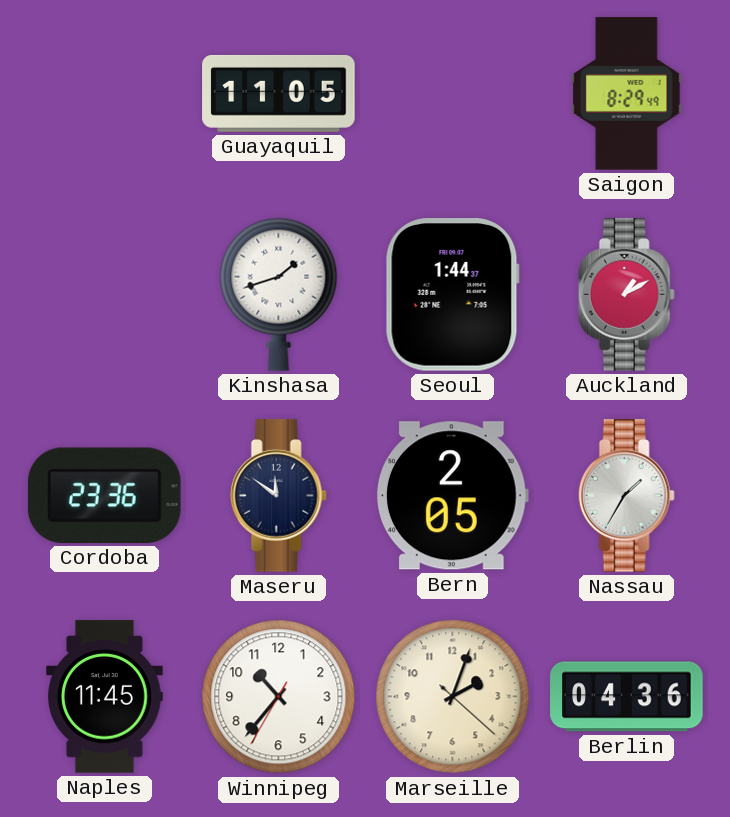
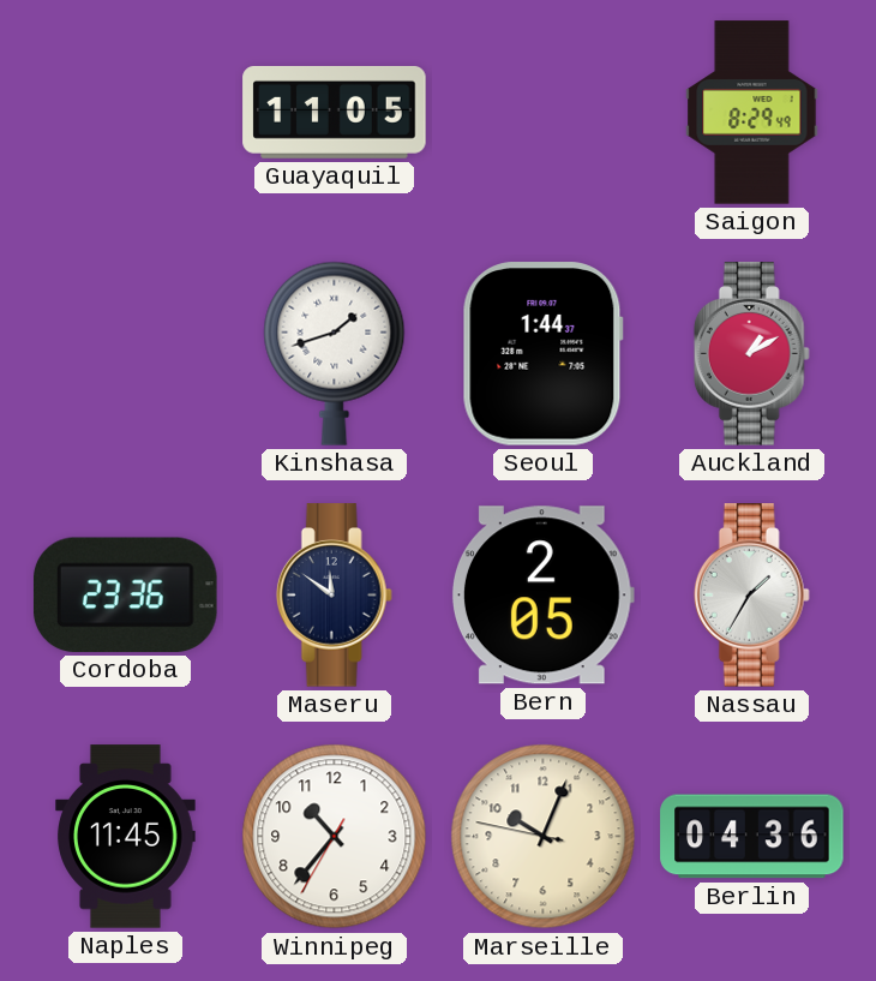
Marseille: 2:03 -> 10:03 (544, 837)
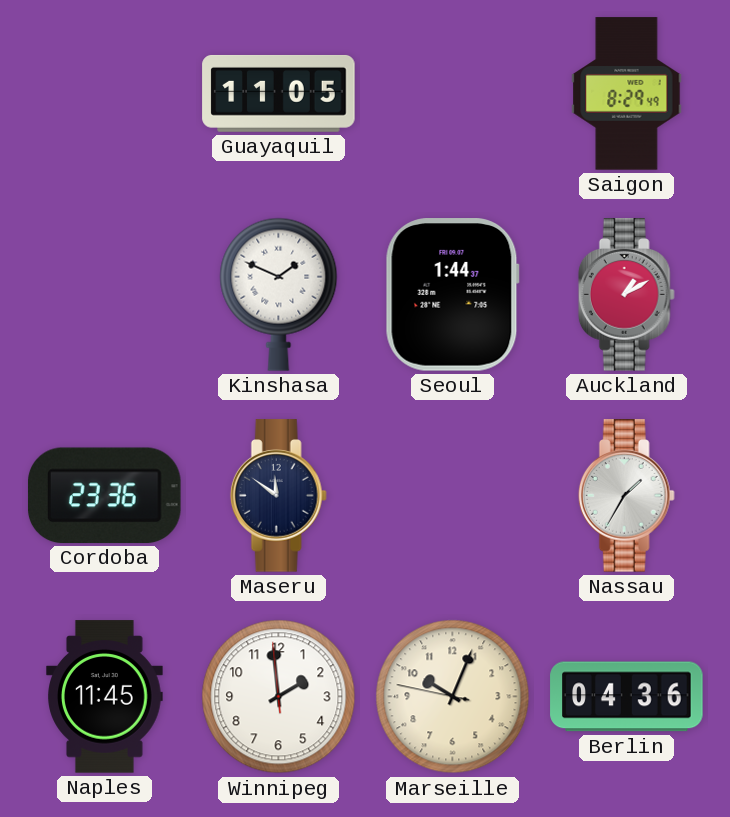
Kinshasa: 1:42 -> 1:49 (279, 294)
Bern: 2:05 -> none (542, 596)
Winnipeg: 10:36 -> 1:58 (279, 697)
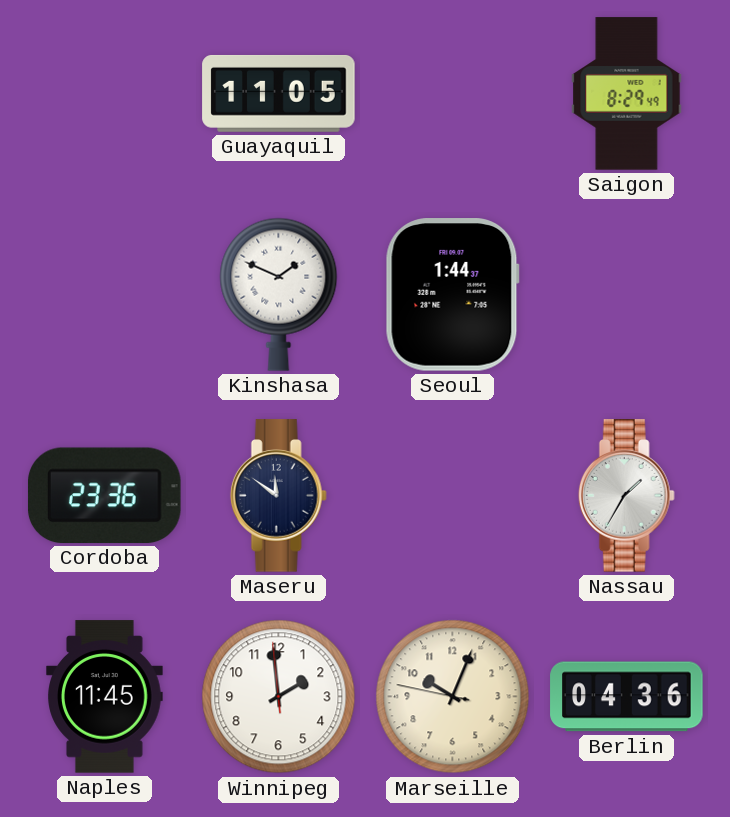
Auckland: 1:10 -> none (626, 295)
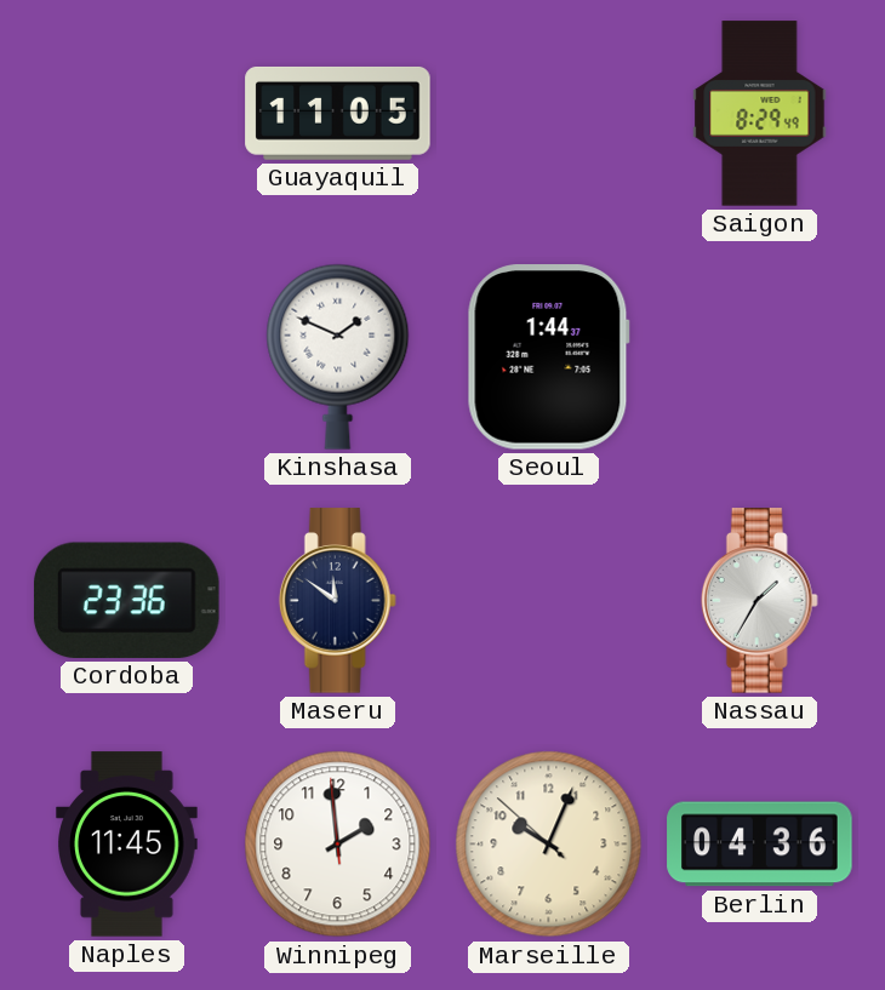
Marseille: 10:03:47 -> 10:03:52 (549, 845)
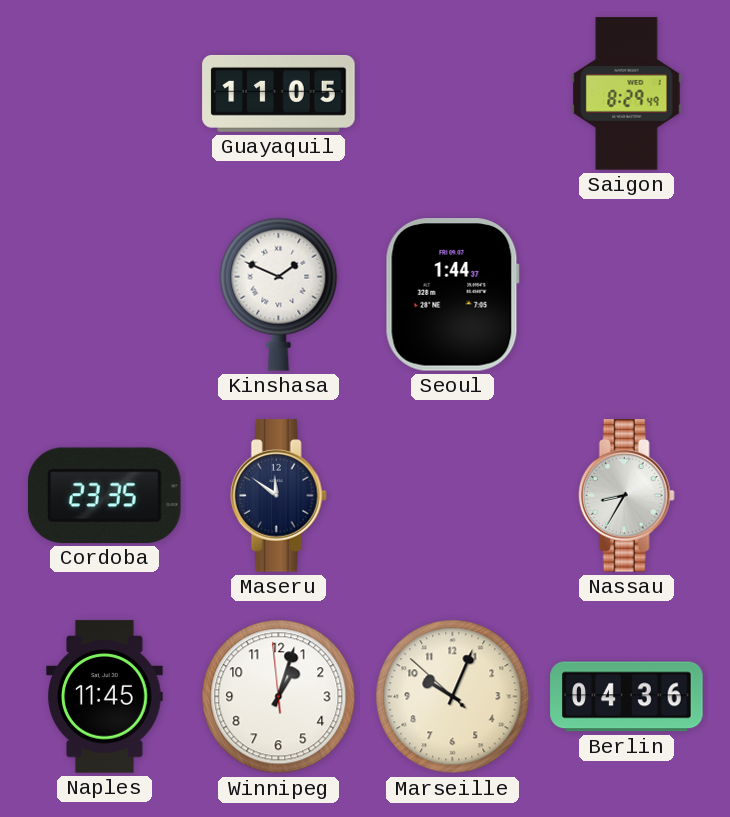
Cordoba: 23:36 -> 23:35 (104, 495)
Nassau: 1:35 -> 8:35 (626, 496)
Winnipeg: 1:58 -> 1:02 (279, 697)
